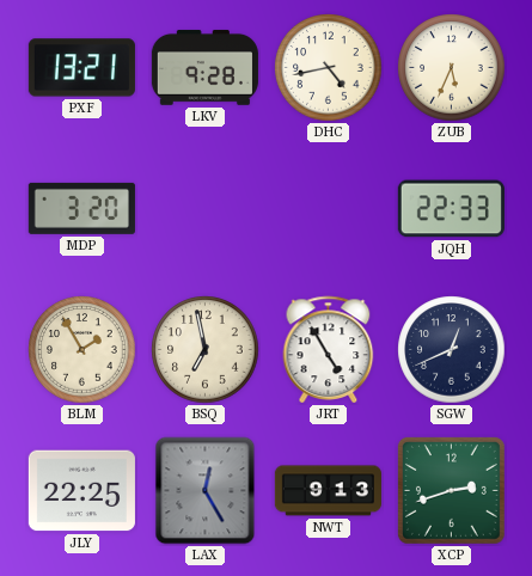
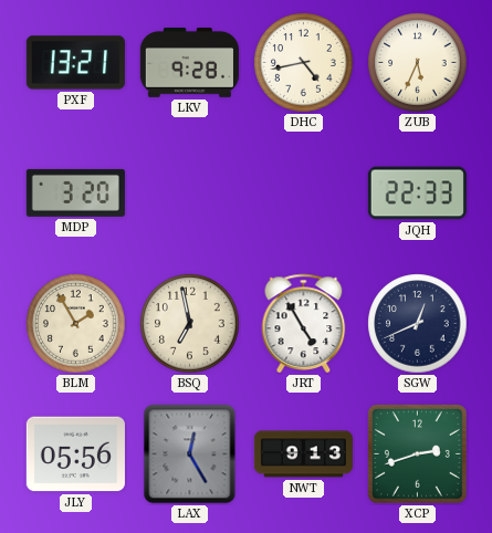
JLY: 22:25 -> 05:56 (75, 454)
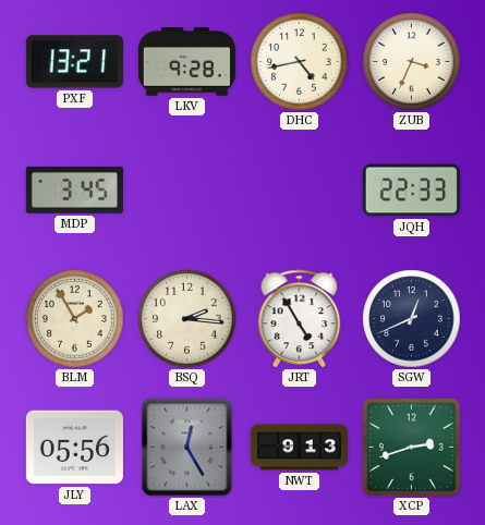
ZUB: 5:34 -> 3:34 (412, 62)
MDP: 3:20 -> 3:45 (74, 190)
BSQ: 6:58 -> 2:16 (187, 319)
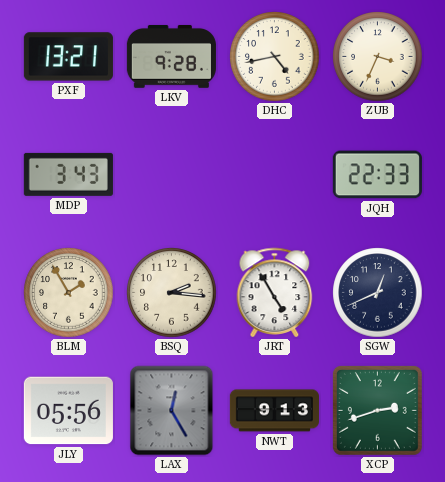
MDP: 3:45 -> 3:43 (68, 174)
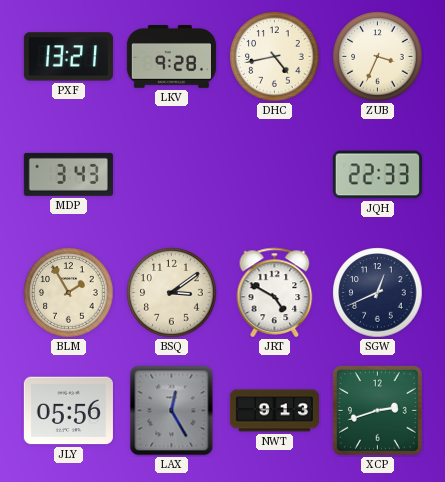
BSQ: 2:16 -> 3:09 (172, 293)
JRT: 4:55 -> 4:50 (275, 292)
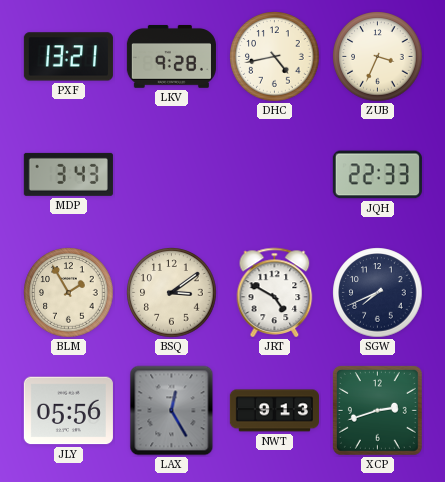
SGW: 12:41 -> 7:41 (378, 293)
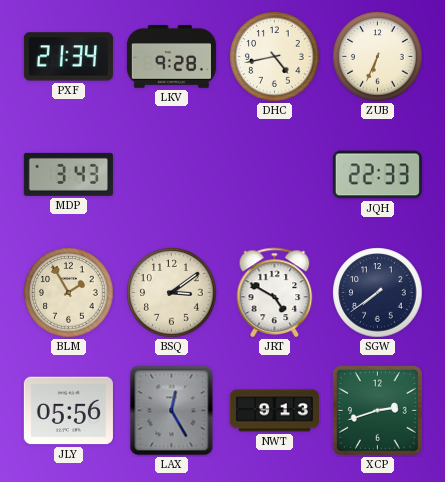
PXF: 13:21 -> 21:34 (68, 57)
ZUB: 3:34 -> 6:34 (378, 57)
SGW: 7:41 -> 7:39 (378, 293)
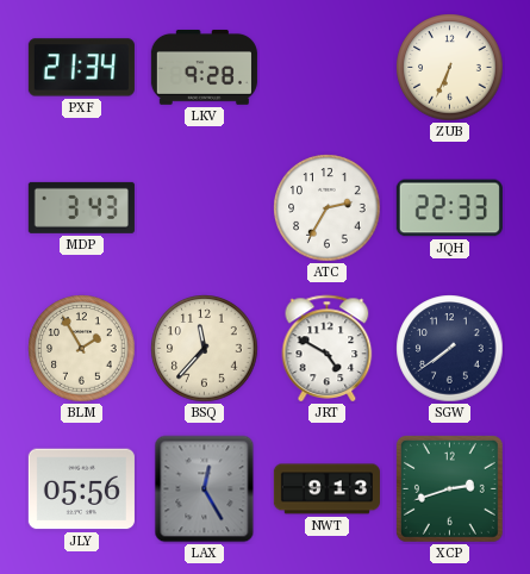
DHC: 4:43 -> none (275, 57)
ATC: none -> 2:35 (328, 208)
BSQ: 3:09 -> 11:37 (205, 349)
